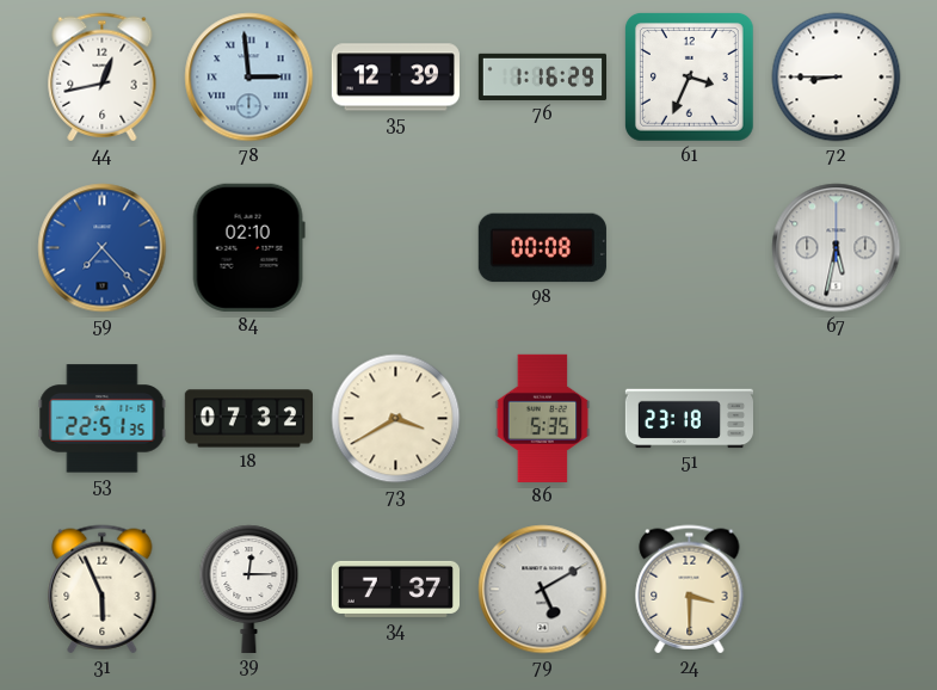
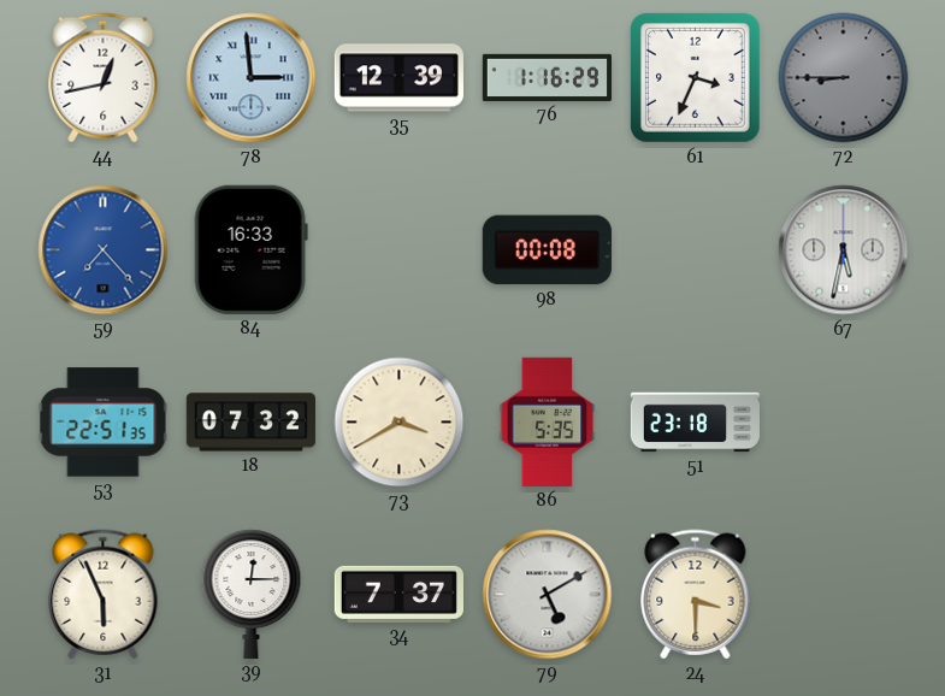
72 dial: white -> grey (844, 78)
84: 02:10 -> 16:33 (250, 249)
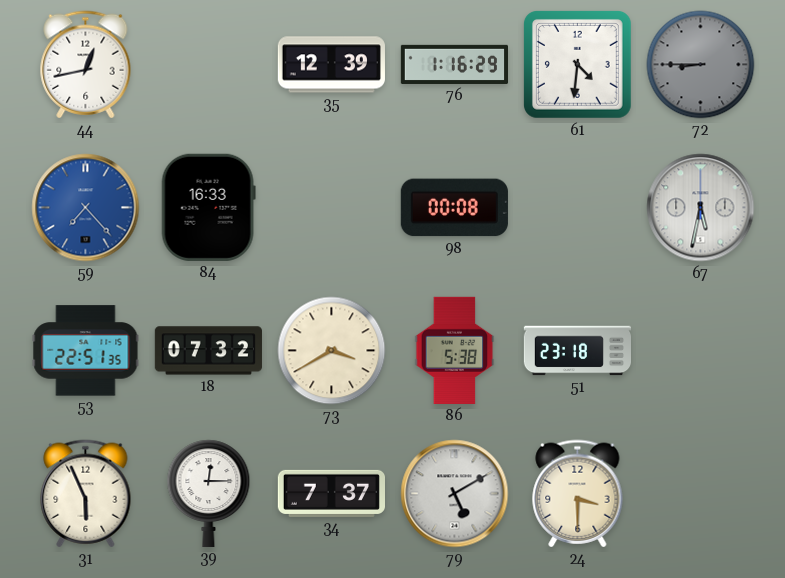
78: 2:59 -> none (252, 78)
61: 3:34 -> 4:31 (578, 65)
86: 5:35 -> 5:38 (455, 350)
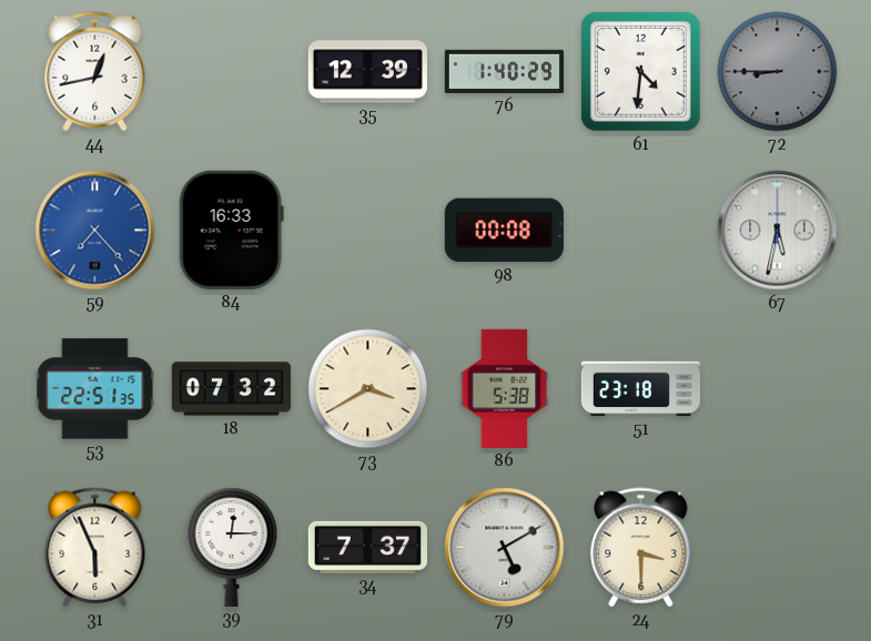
76: 1:16 -> 1:40 (504, 71)
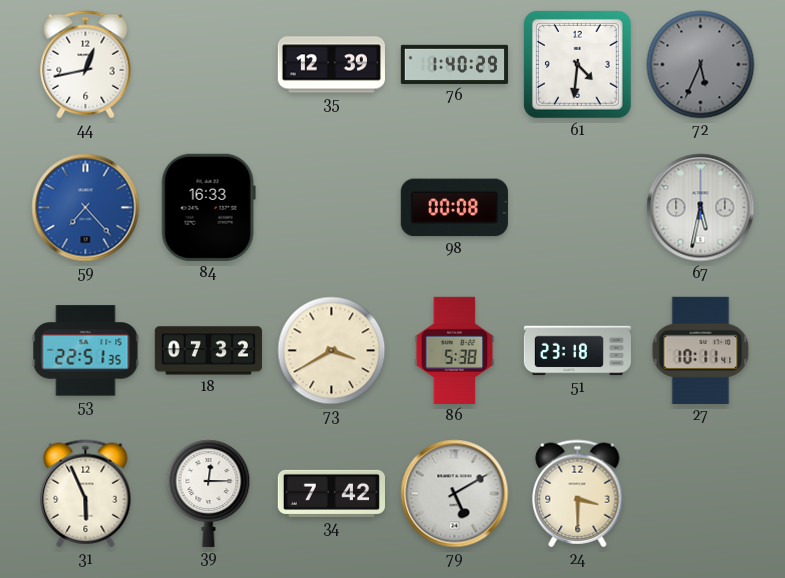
72: 8:45 -> 5:34 (701, 65)
27: none -> 10:11 (701, 350)
34: 7:37 -> 7:42 (331, 493)
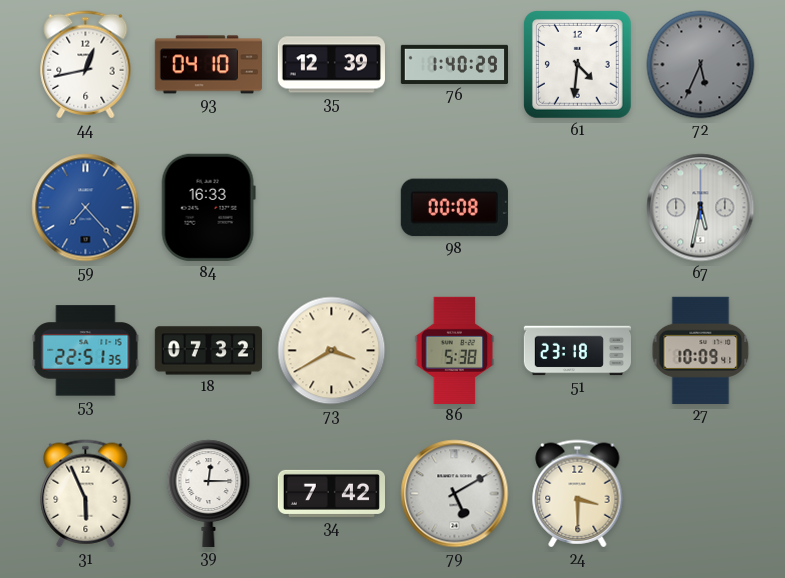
93: none -> 04:10 (208, 65)
27: 10:11 -> 10:09 (701, 350)
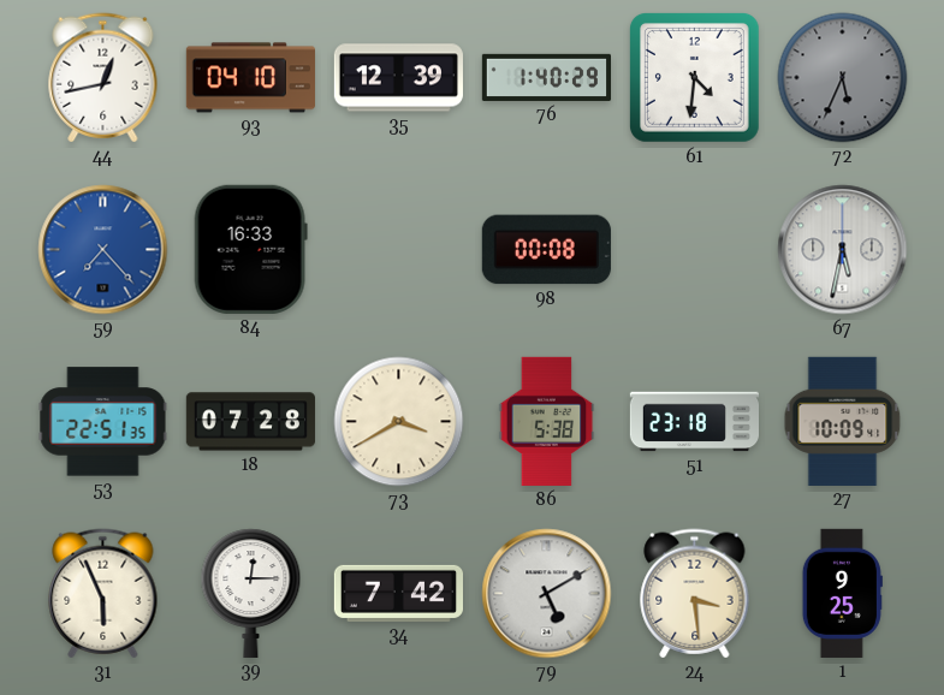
18: 07:32 -> 07:28 (250, 422)
24: 3:30 -> 3:29 (695, 594)
1: none -> 9:25 (842, 593)
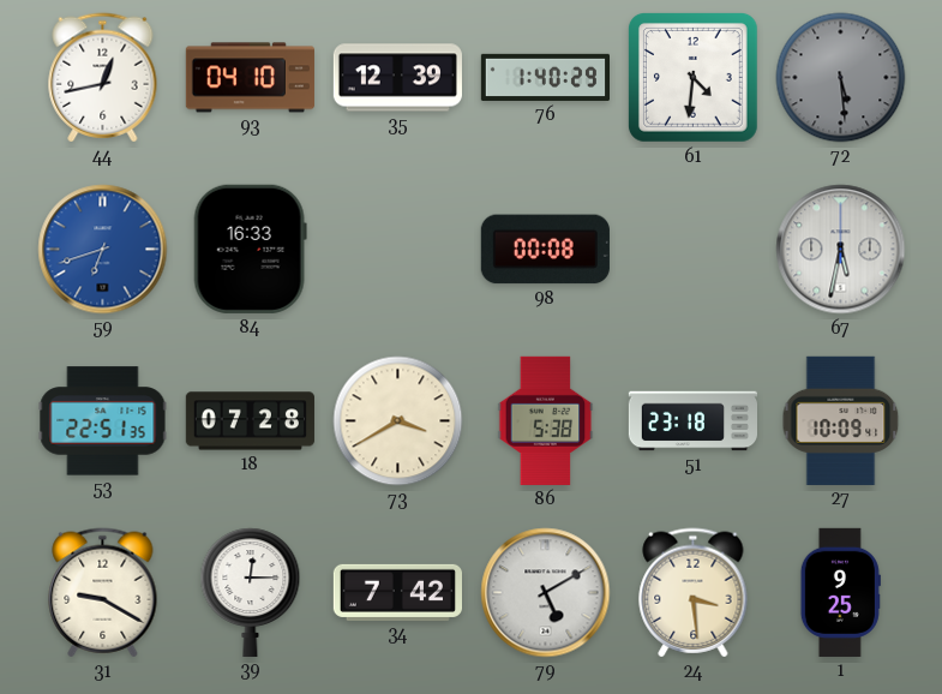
72: 5:34 -> 5:29 (841, 78)
59: 7:23 -> 6:42 (103, 250)
31: 5:56 -> 9:20 (103, 593)
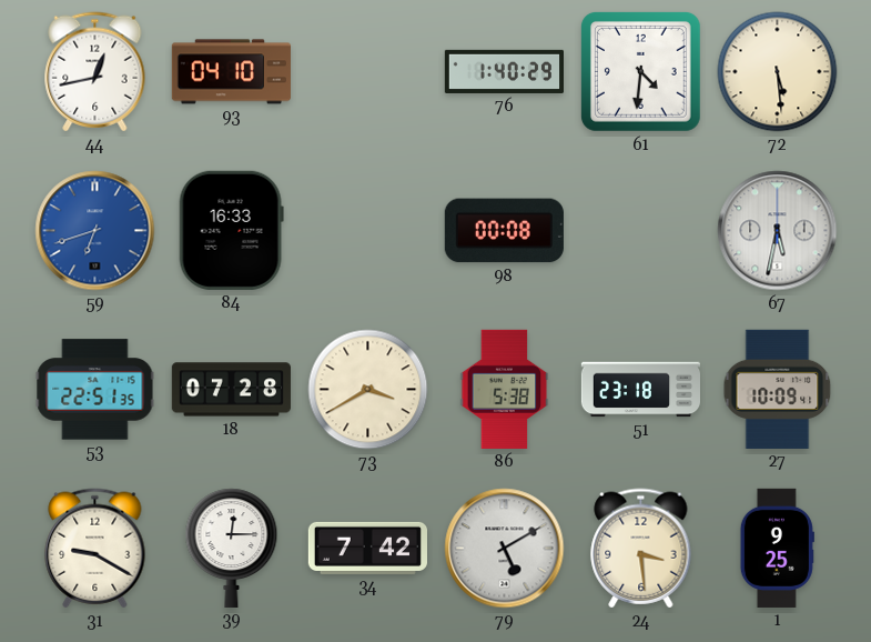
35: 12:39 -> none (397, 78)
72 dial: grey -> cream (778, 72)
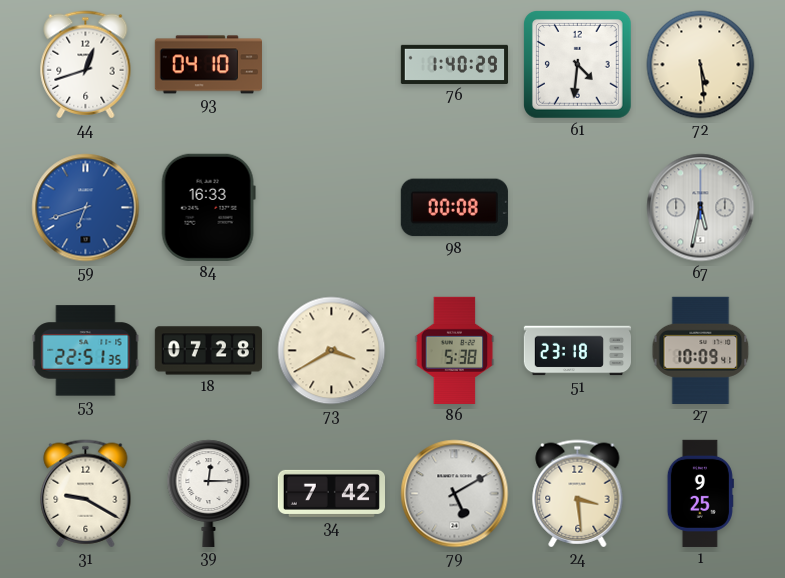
44: 12:43 -> 12:42 (86, 65)
